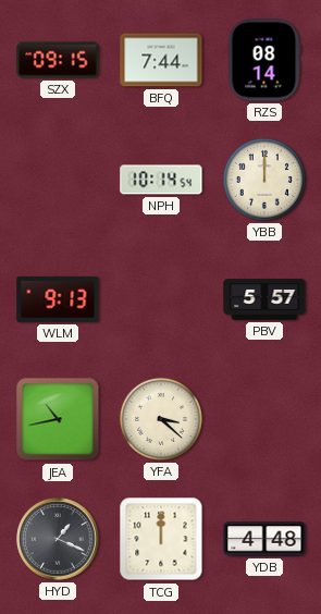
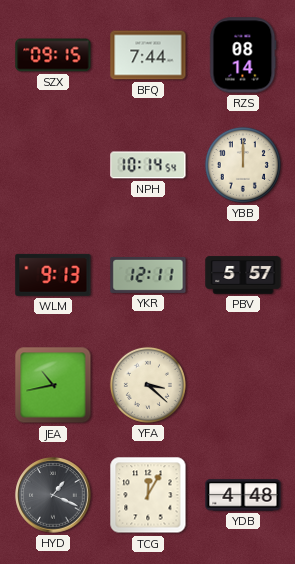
YKR: none -> 12:11 (148, 275)
TCG: 12:00 -> 12:05 (148, 495)
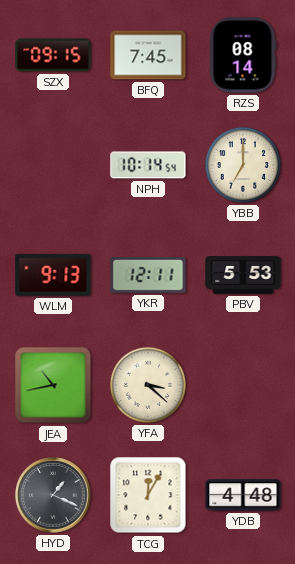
BFQ: 7:44 -> 7:45 (148, 55)
YBB: 12:00 -> 7:00 (243, 165)
PBV: 5:57 -> 5:53 (243, 275)
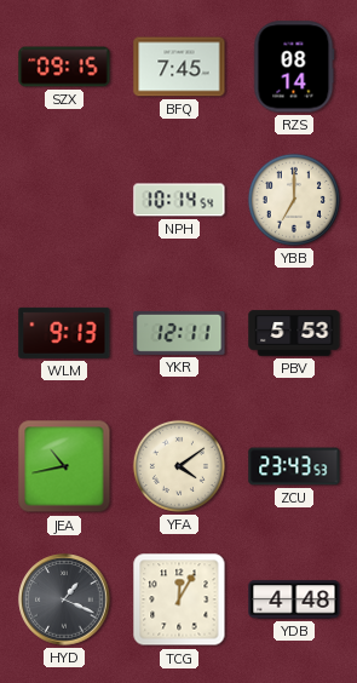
YFA: 3:22 -> 4:09 (179, 466)
ZCU: none -> 23:43 (294, 466)
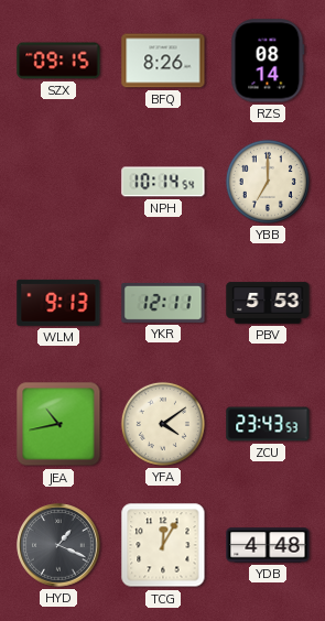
BFQ: 7:45 -> 8:26 (163, 61)
